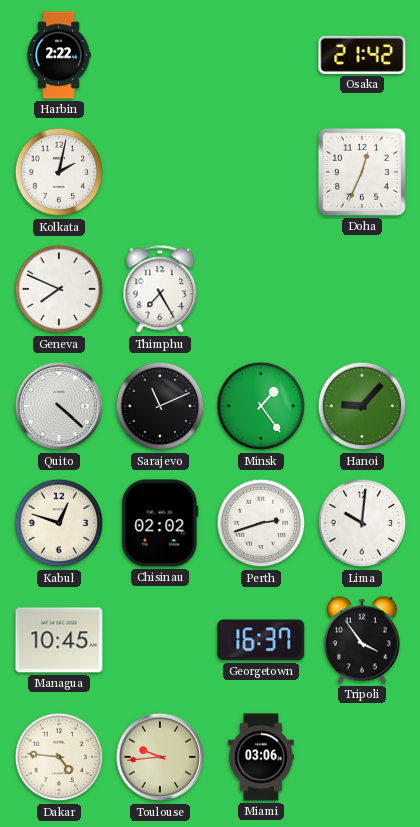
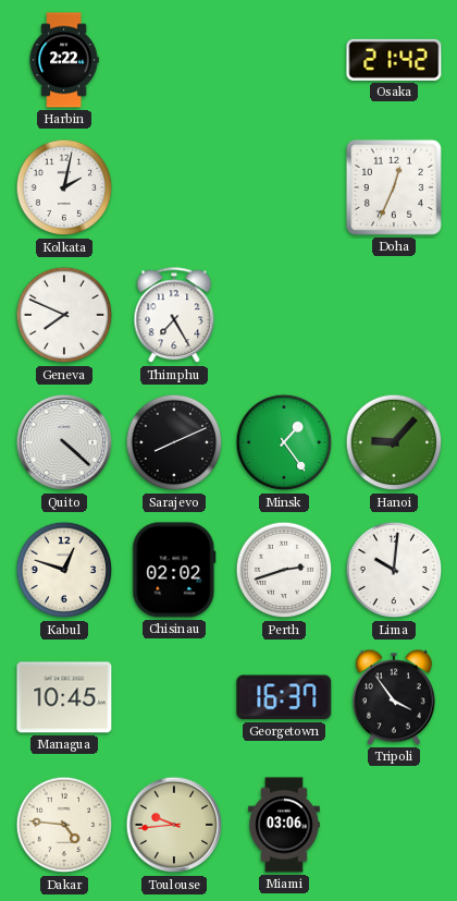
Sarajevo: 11:11 -> 8:11 (174, 442)
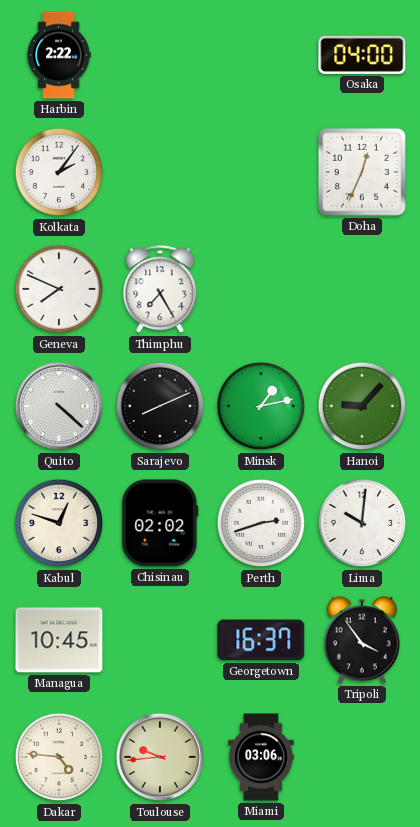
Osaka: 21:42 -> 04:00 (362, 55)
Kolkata: 2:02 -> 2:06 (59, 172)
Minsk: 1:24 -> 1:13 (261, 406)
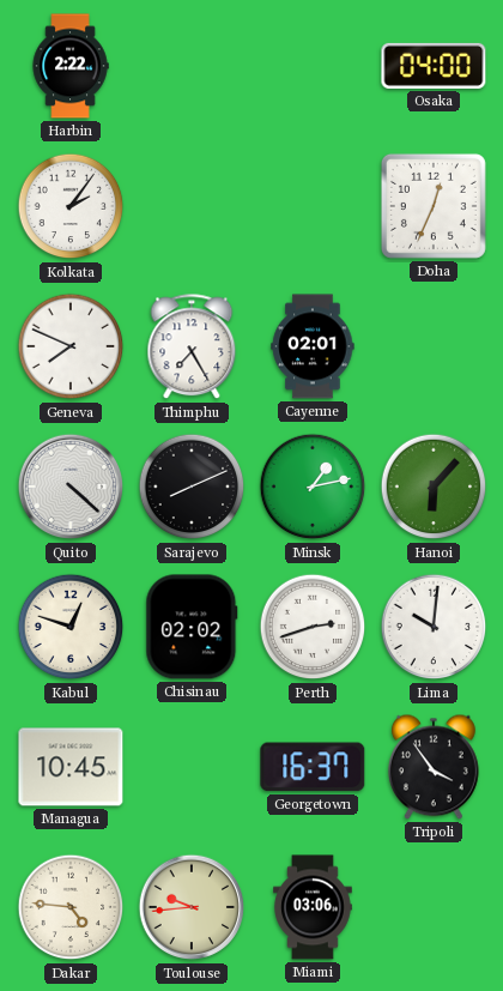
Cayenne: none -> 02:01 (313, 346)
Hanoi: 9:07 -> 6:07 (434, 487)
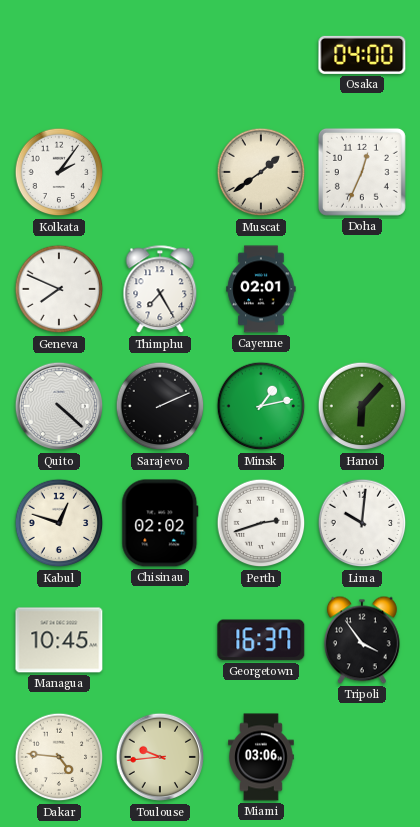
Harbin: 2:22 -> none (71, 66)
Muscat: none -> 1:39 (261, 172)
Sarajevo: 8:11 -> 2:11 (160, 406)
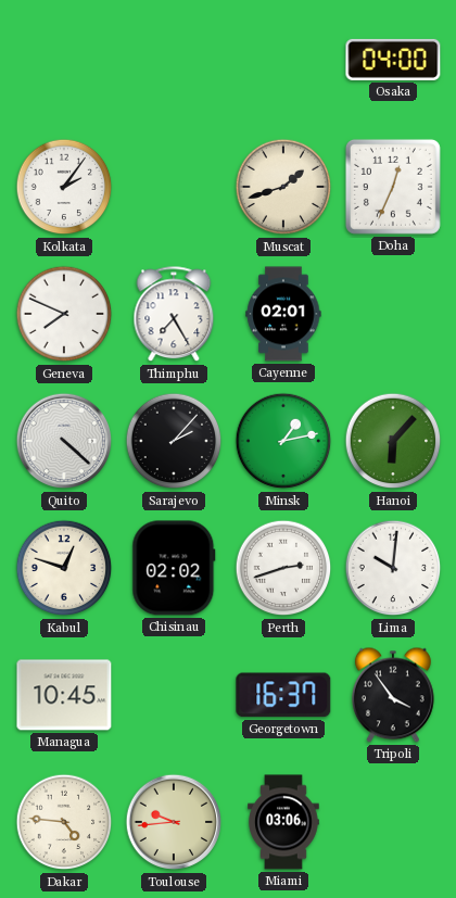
Muscat: 1:39 -> 1:42 (283, 187)
Sarajevo: 2:11 -> 2:07 (174, 441)
